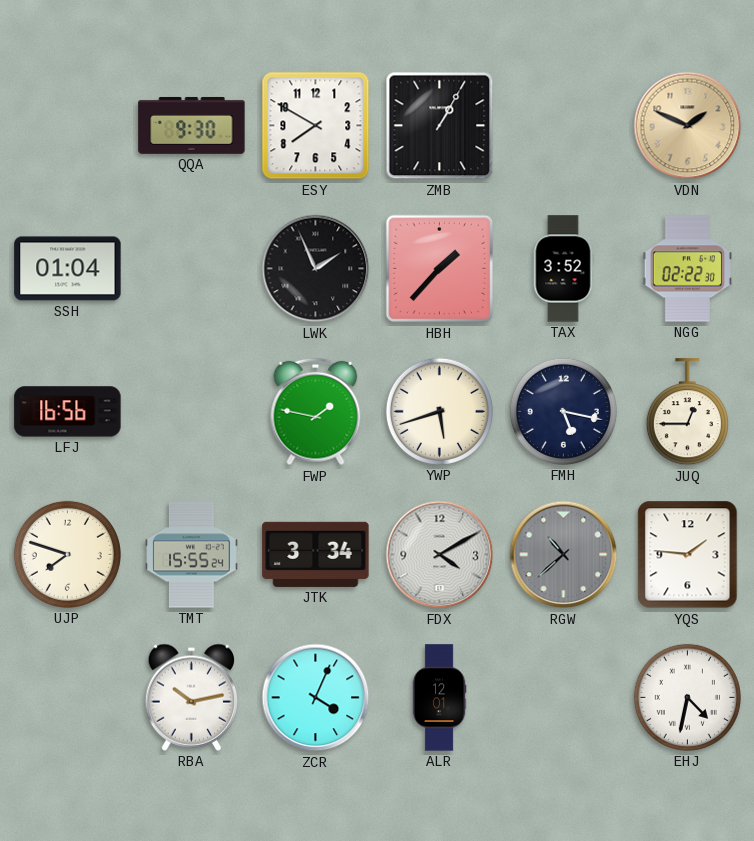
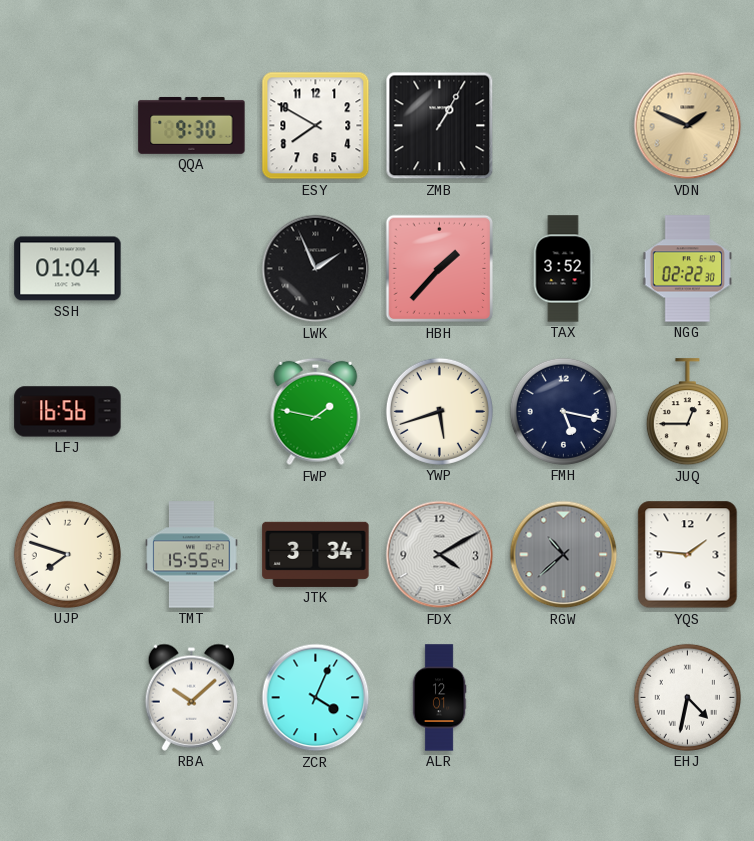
RBA: 10:13 -> 10:08 (191, 697)
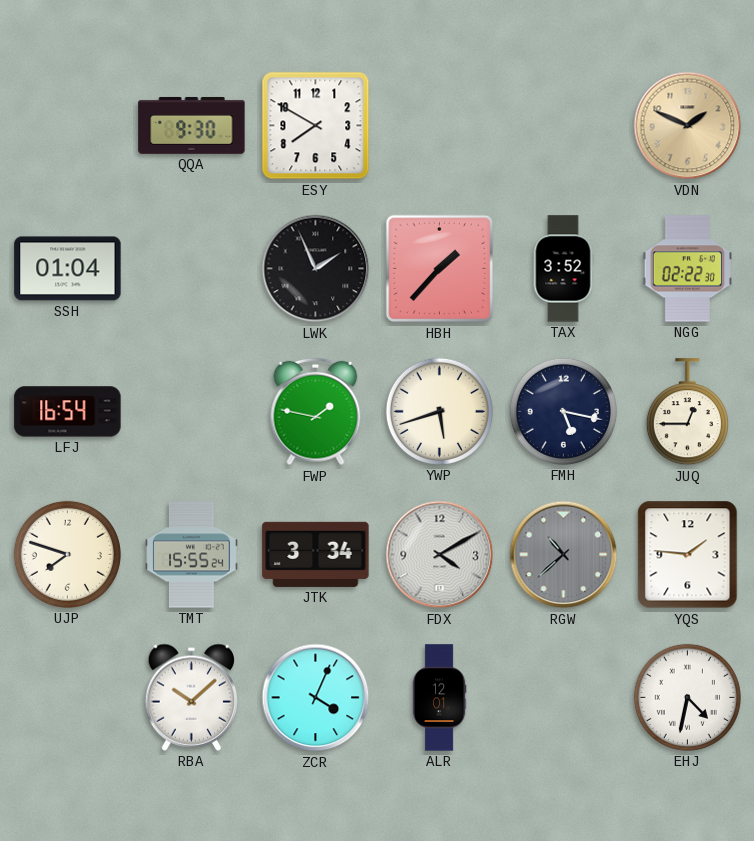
ZMB: 1:05 -> none (440, 126)
LFJ: 16:56 -> 16:54 (68, 412)
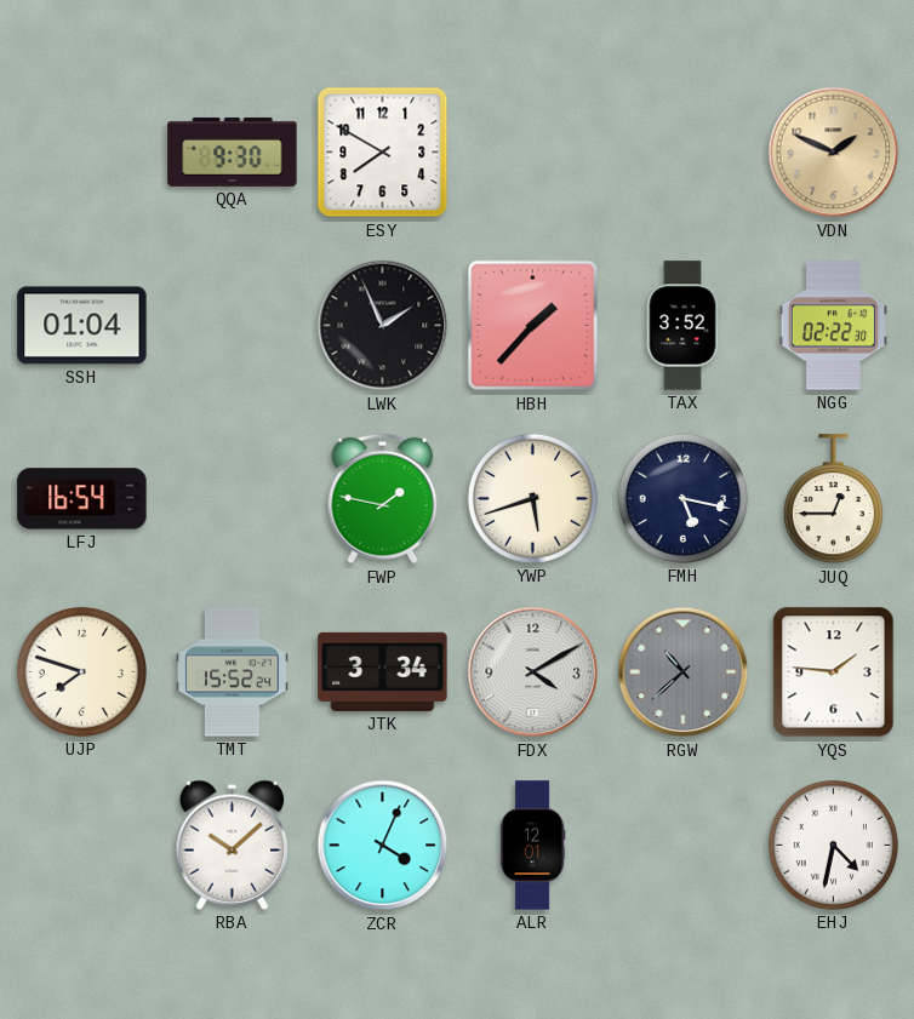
TMT: 15:55 -> 15:52 (233, 672)
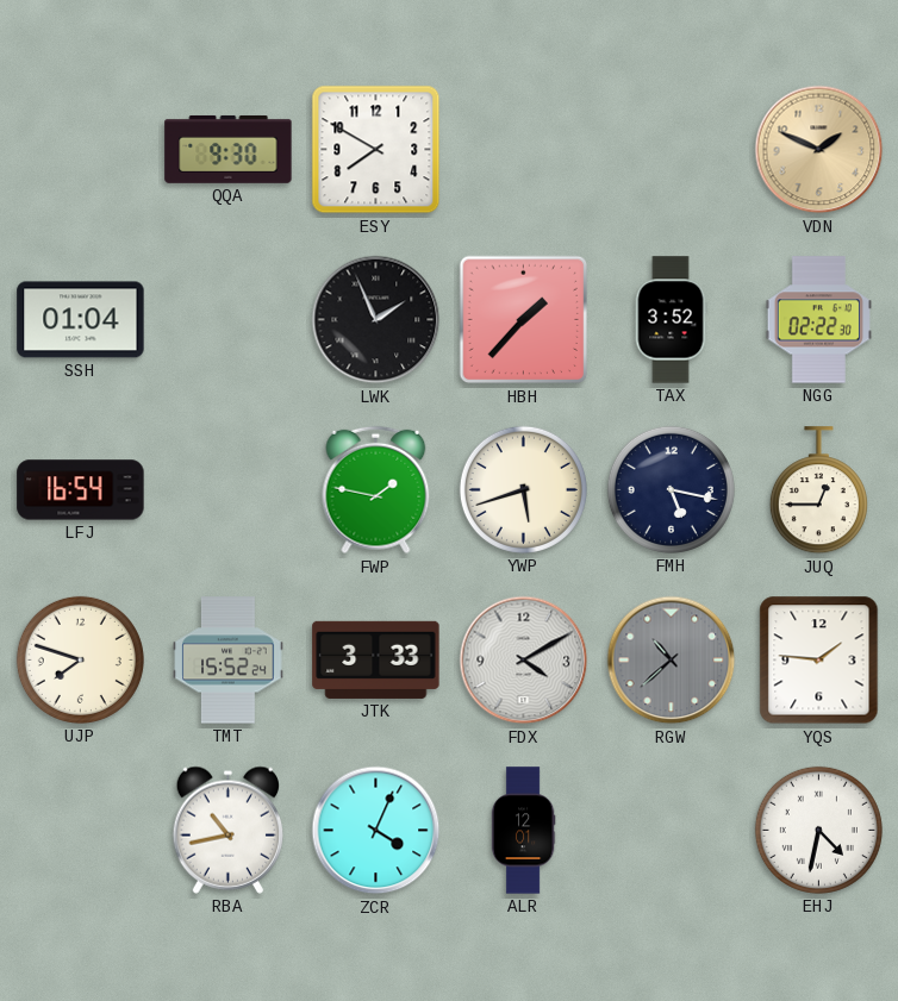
JTK: 3:34 -> 3:33 (376, 659)
RBA: 10:08 -> 10:43 (227, 830)
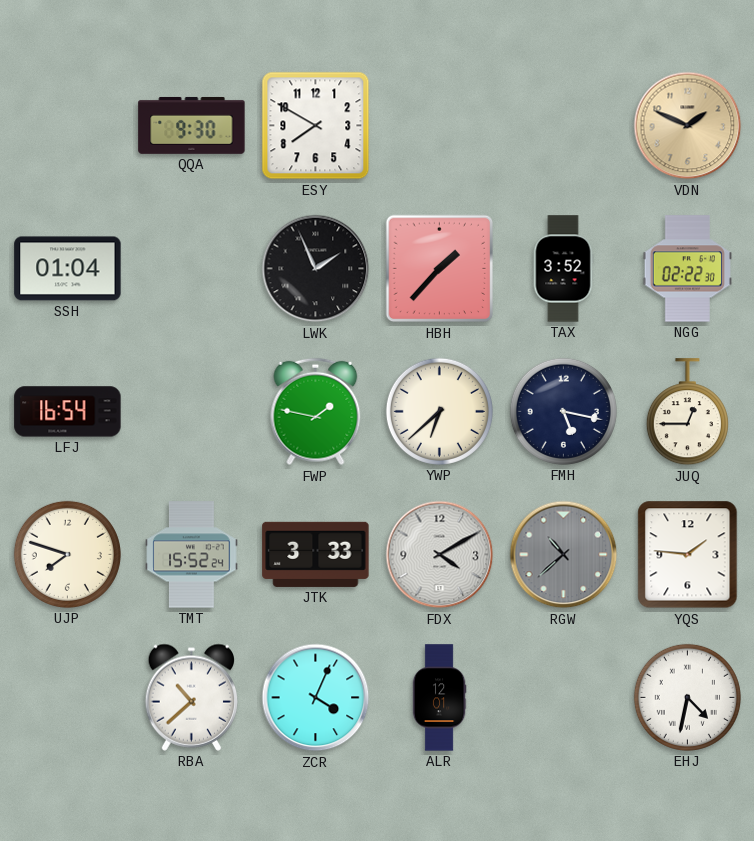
YWP: 5:42 -> 6:38 (439, 411)
RBA: 10:43 -> 10:38 (191, 697)
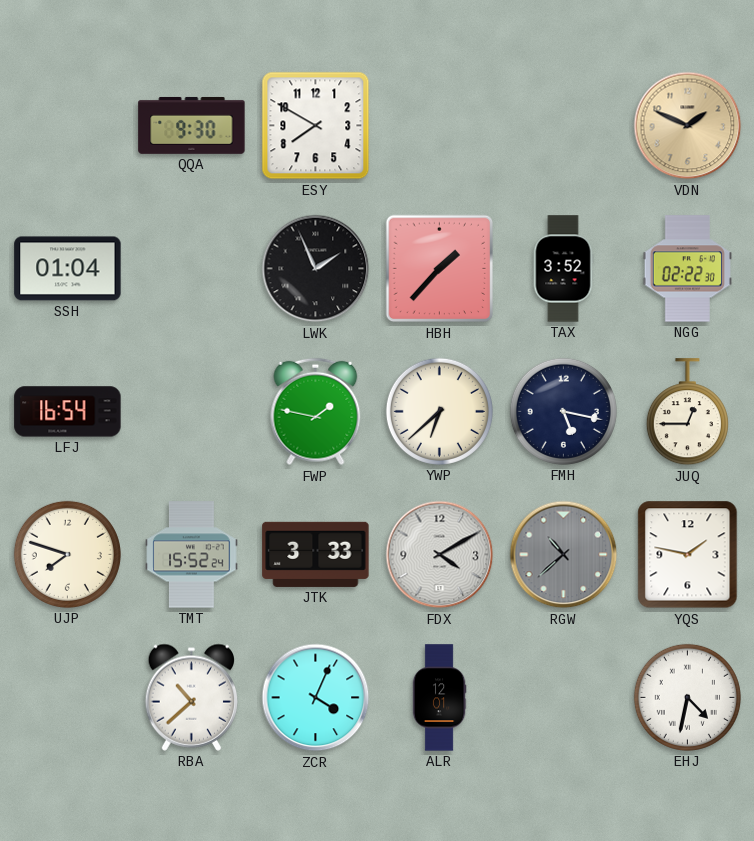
YQS: 1:46 -> 1:47 (688, 555)
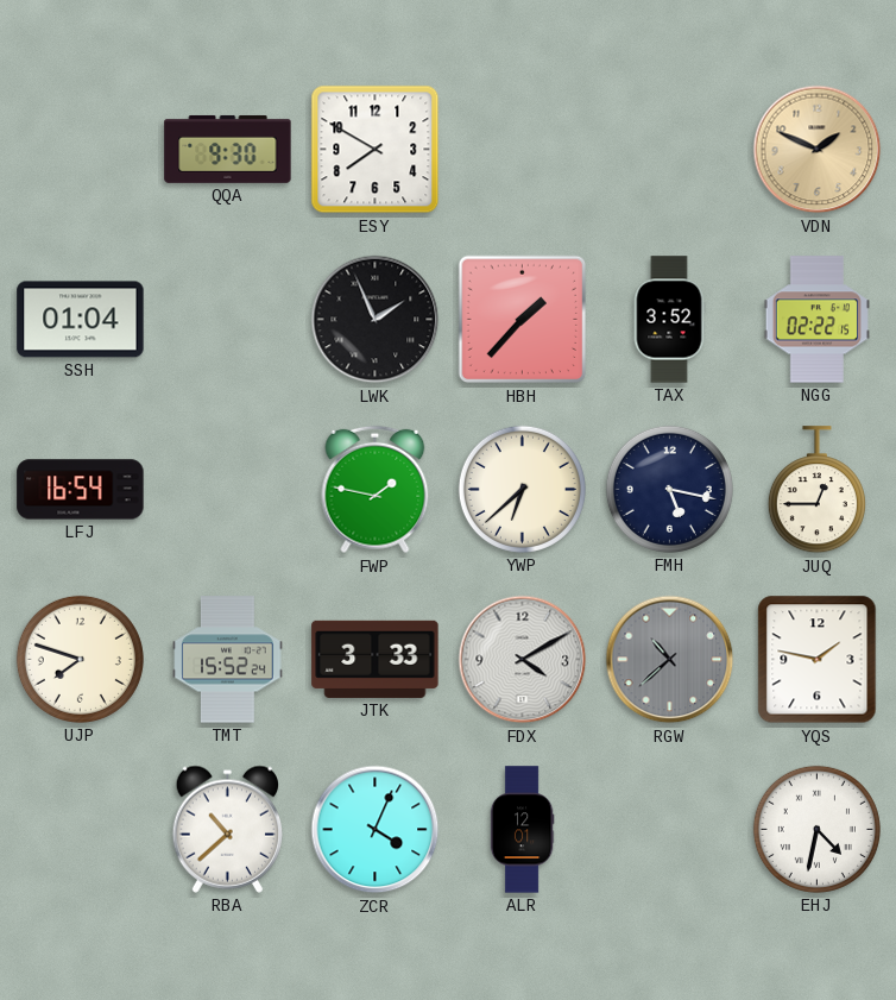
NGG: 02:22:30 -> 02:22:15 (816, 320)
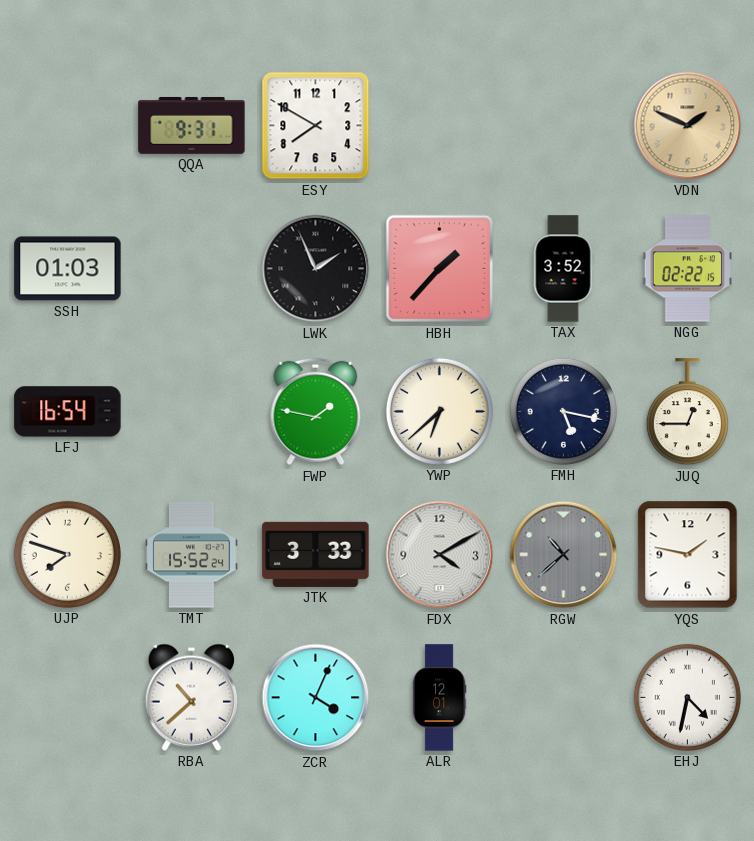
QQA: 9:30 -> 9:31 (192, 125)
SSH: 01:04 -> 01:03 (68, 269)
